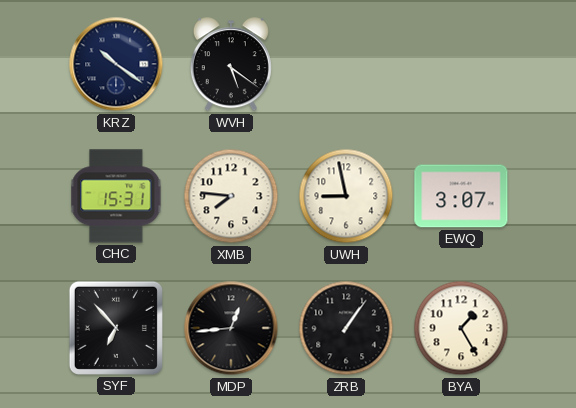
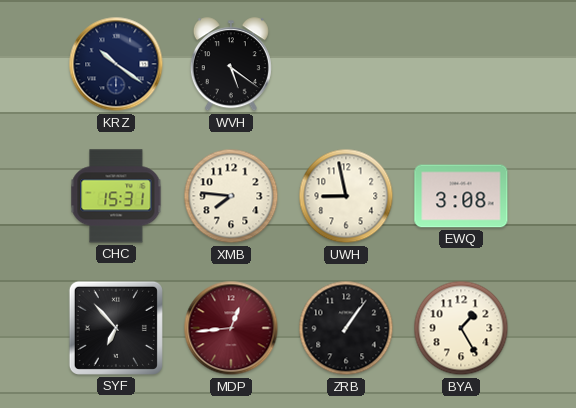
EWQ: 3:07 -> 3:08 (461, 196)
MDP dial: black -> burgundy (231, 328)
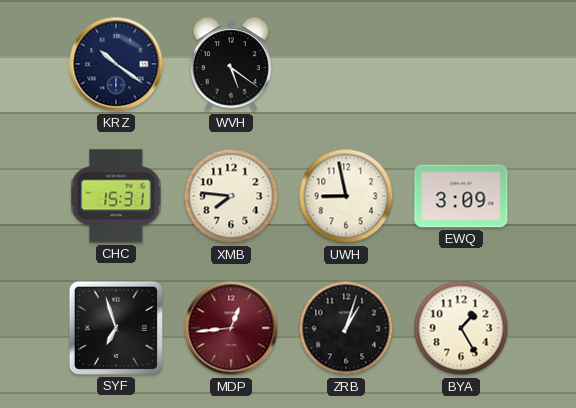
EWQ: 3:08 -> 3:09 (461, 196)
SYF: 6:53 -> 6:57 (116, 328)
ZRB: 1:06 -> 1:03 (346, 328)
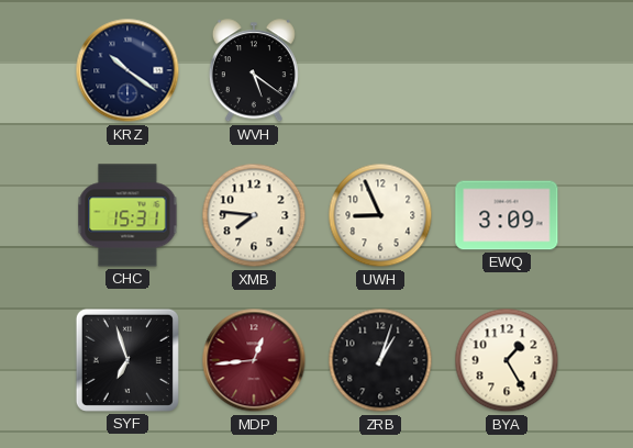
UWH: 8:58 -> 8:56 (380, 215)
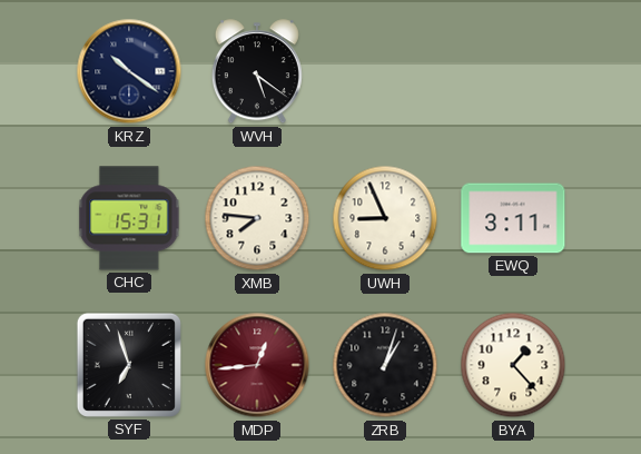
EWQ: 3:09 -> 3:11 (513, 218)
BYA: 1:25 -> 1:23 (513, 365)
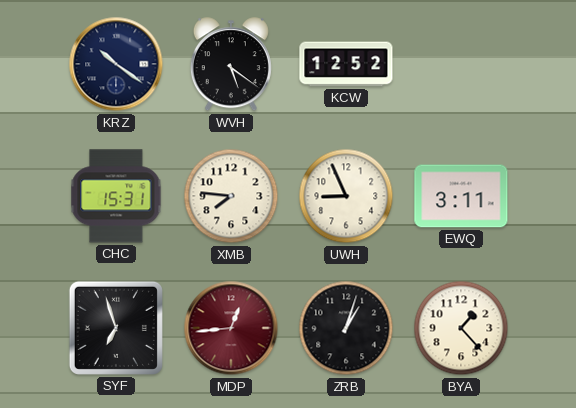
KCW: none -> 12:52 (346, 64)
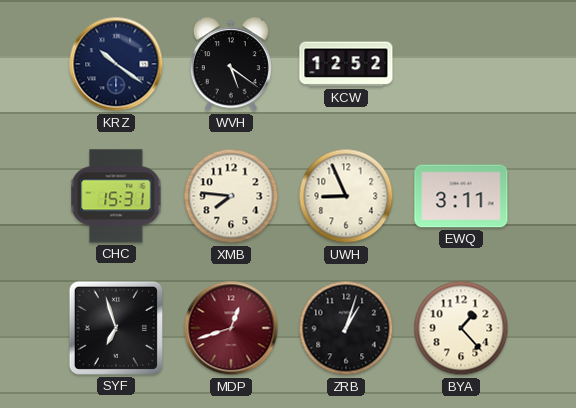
MDP: 12:44 -> 12:42 (231, 328)
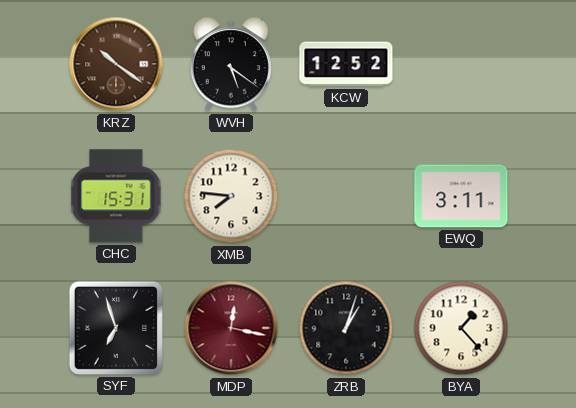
KRZ dial: navy -> brown (116, 64)
UWH: 8:56 -> none (346, 196)
MDP: 12:42 -> 12:17 (231, 328)
